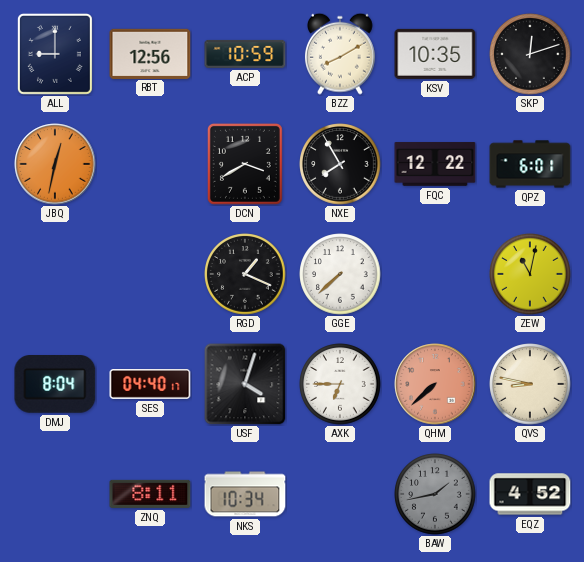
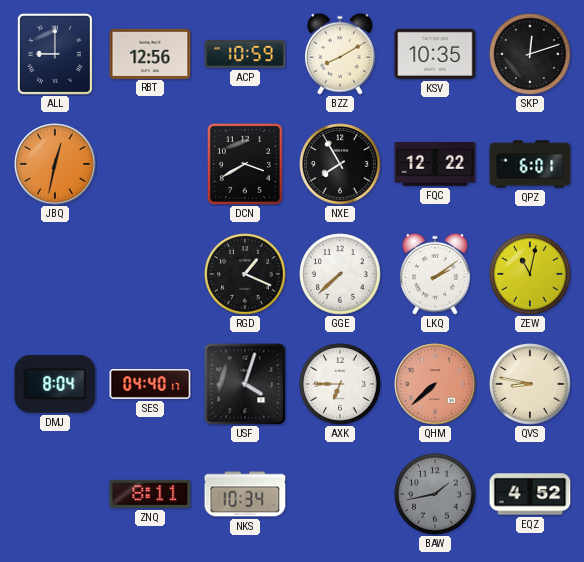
LKQ: none -> 2:09 (435, 274)
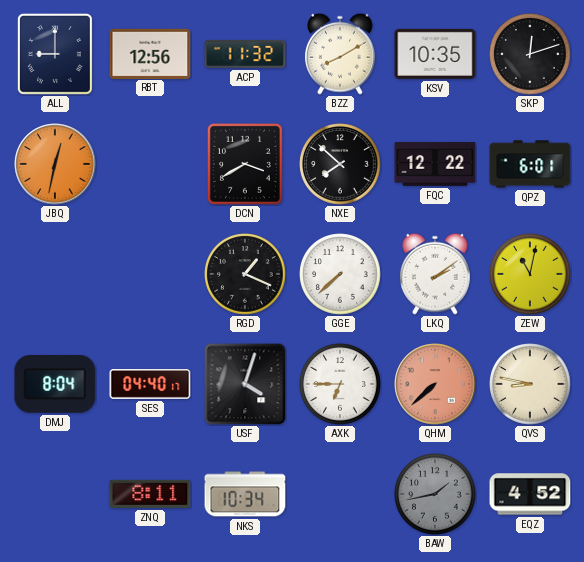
ACP: 10:59 -> 11:32 (245, 54)
NXE: 7:55 -> 7:52 (340, 164)
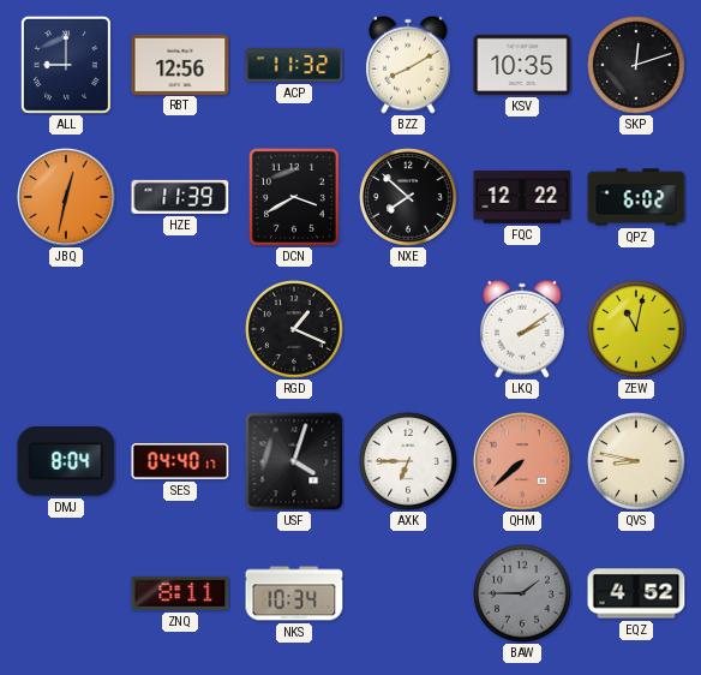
HZE: none -> 11:39 (180, 197)
QPZ: 6:01 -> 6:02 (636, 197)
GGE: 7:38 -> none (340, 274)
BAW: 1:43 -> 1:45 (522, 593)
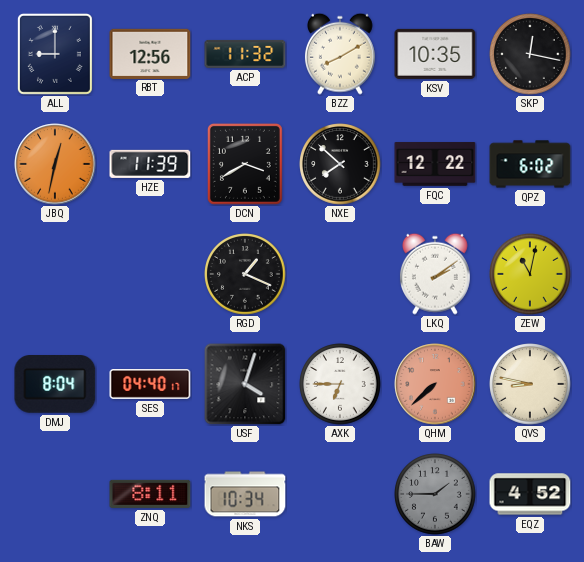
SKP: 12:12 -> 12:17 (530, 54)
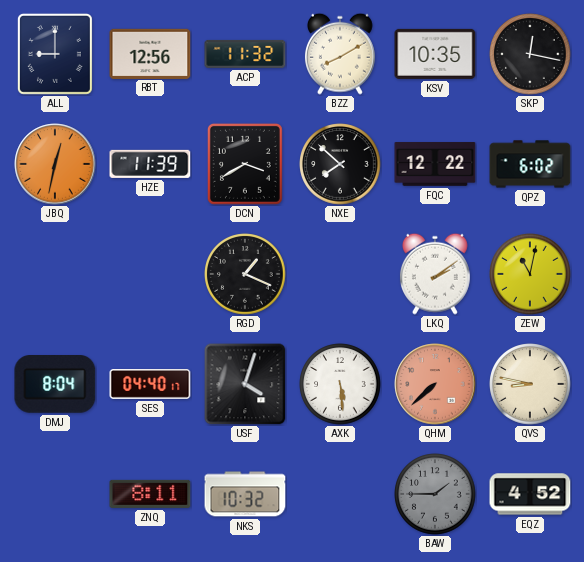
AXK: 6:45 -> 5:29 (340, 384)
NKS: 10:34 -> 10:32 (245, 494)
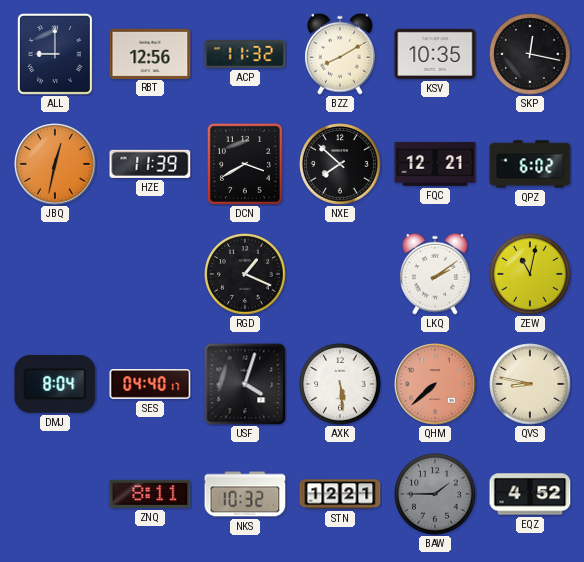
FQC: 12:22 -> 12:21 (435, 164)
STN: none -> 12:21 (340, 494)
